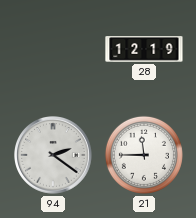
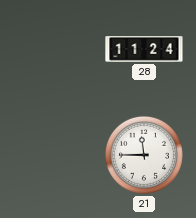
28: 12:19 -> 11:24 (144, 49)
94: 2:21 -> none (54, 156)
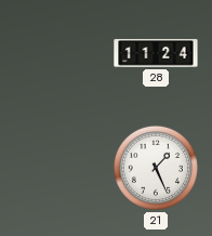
21: 11:45 -> 1:26 (156, 168)
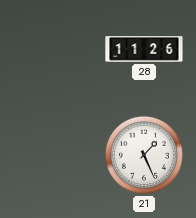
28: 11:24 -> 11:26 (144, 49)
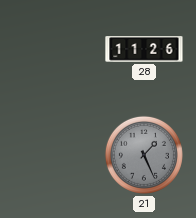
21 dial: white -> grey (144, 155)
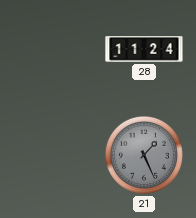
28: 11:26 -> 11:24 (144, 49)
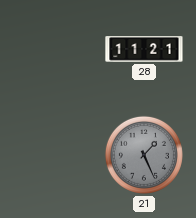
28: 11:24 -> 11:21 (144, 49)
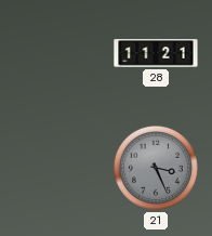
21: 1:26 -> 3:26 (156, 168)
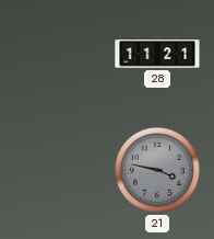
21: 3:26 -> 3:47 (157, 170)
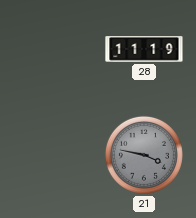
28: 11:21 -> 11:19 (144, 49)
